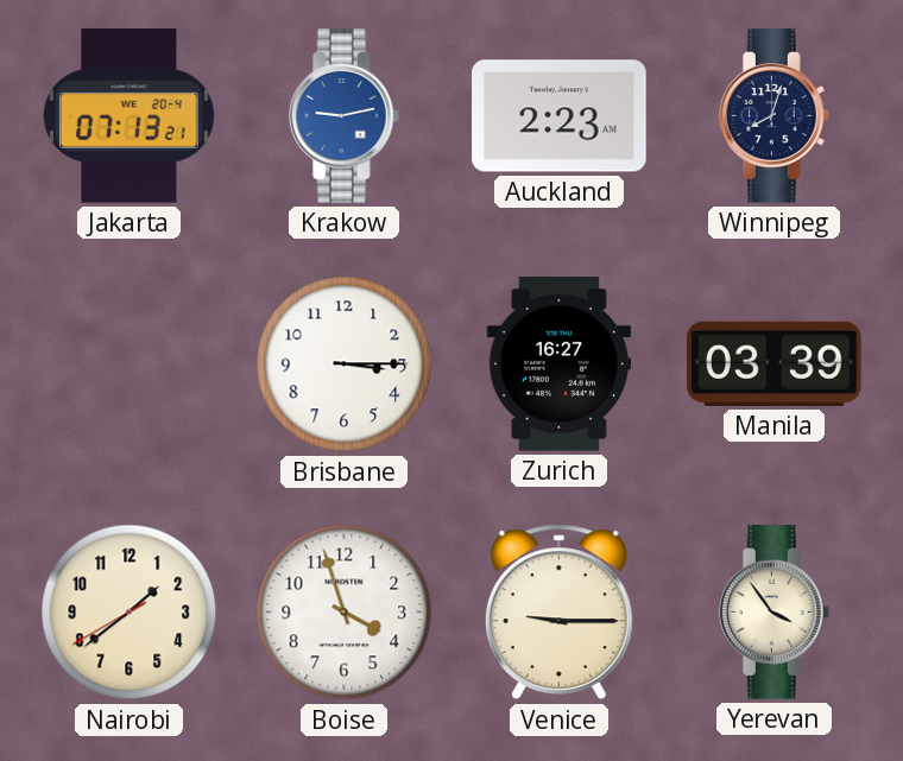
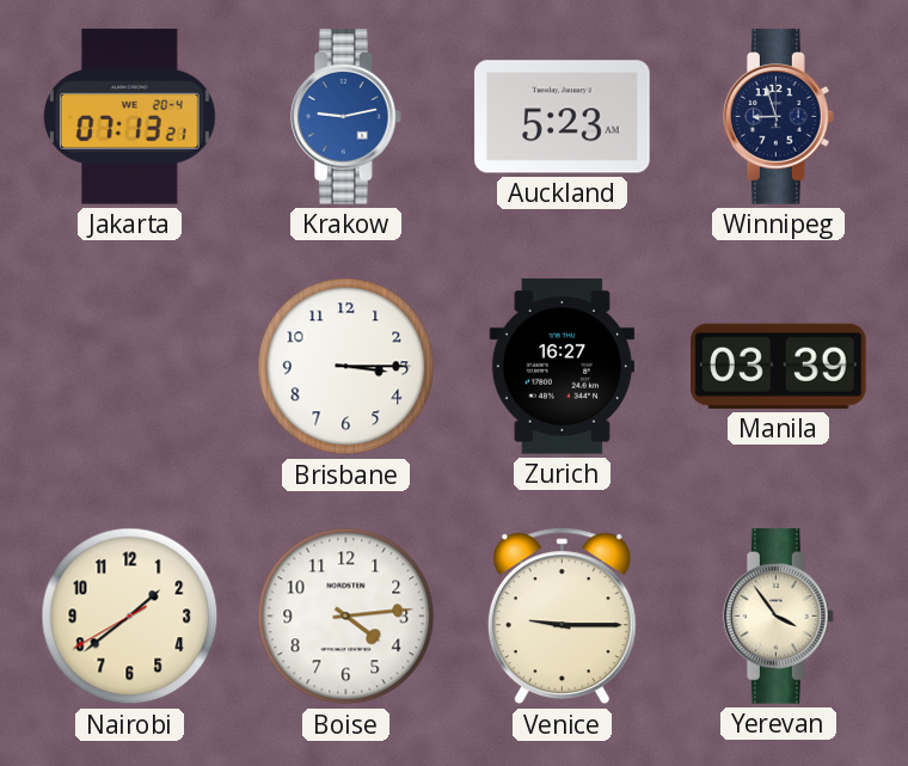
Auckland: 2:23 -> 5:23 (563, 117)
Winnipeg: 8:03 -> 8:57 (778, 117)
Boise: 3:57 -> 4:14 (346, 617)
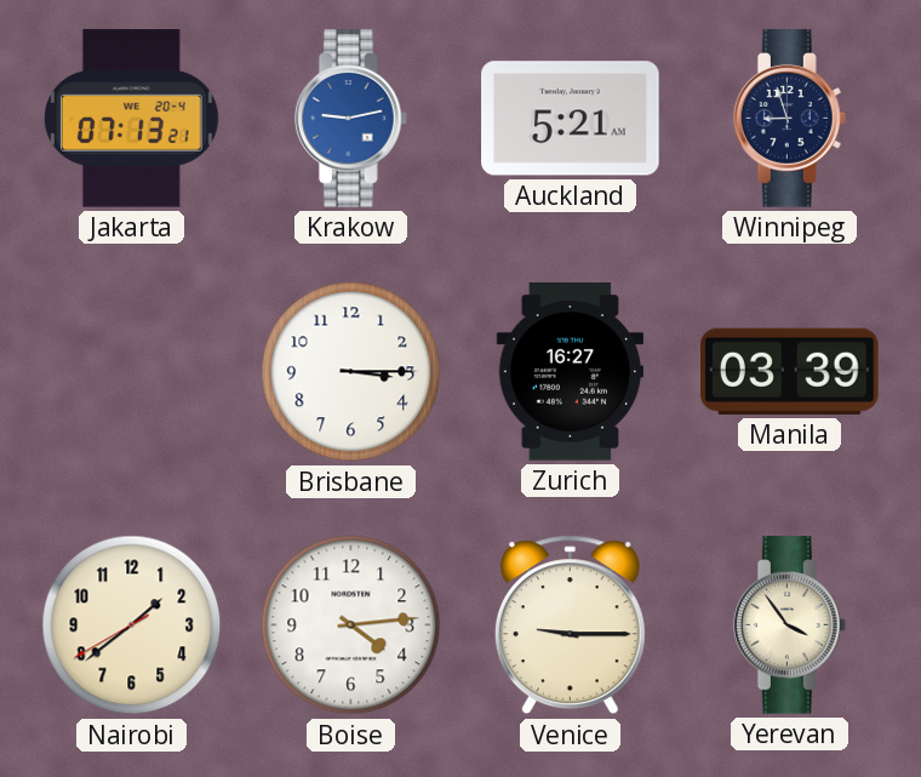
Auckland: 5:23 -> 5:21 (571, 119)
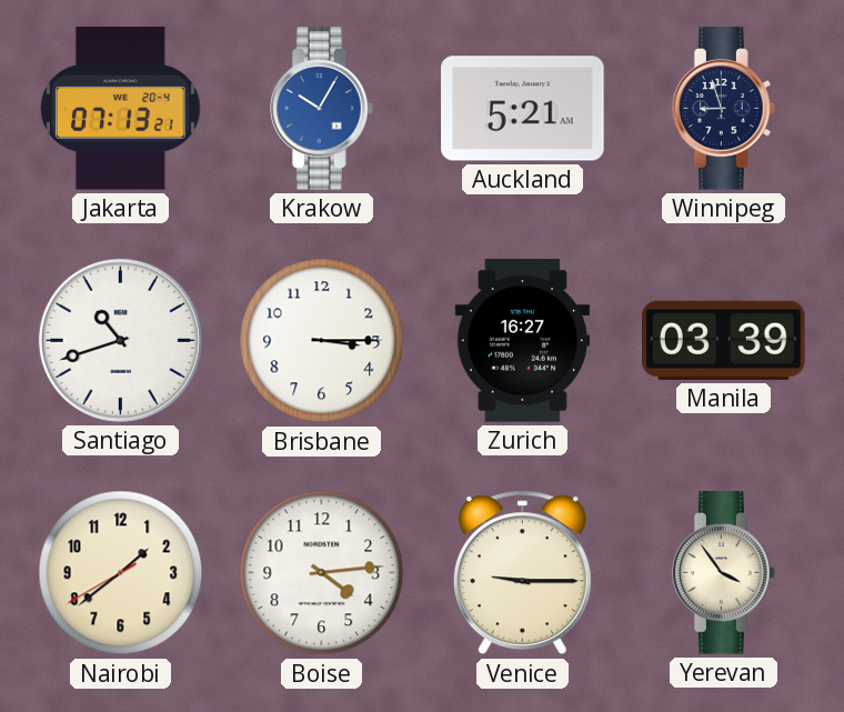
Krakow: 9:13 -> 10:05 (321, 109)
Santiago: none -> 10:42 (120, 340)
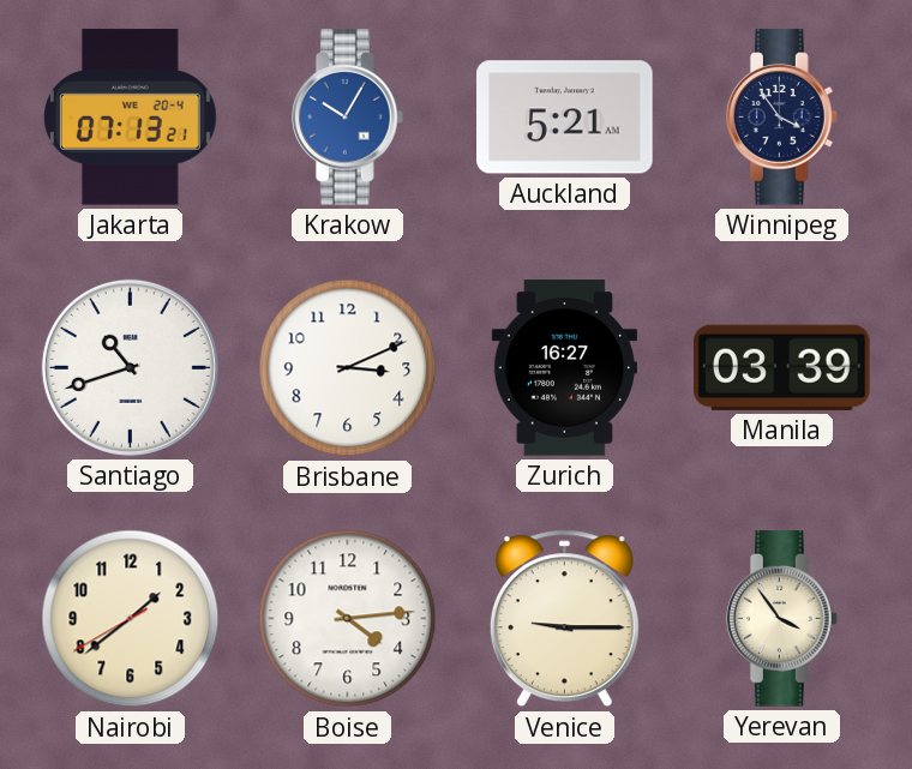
Winnipeg: 8:57 -> 3:54 (781, 118)
Brisbane: 3:15 -> 3:11 (348, 368)
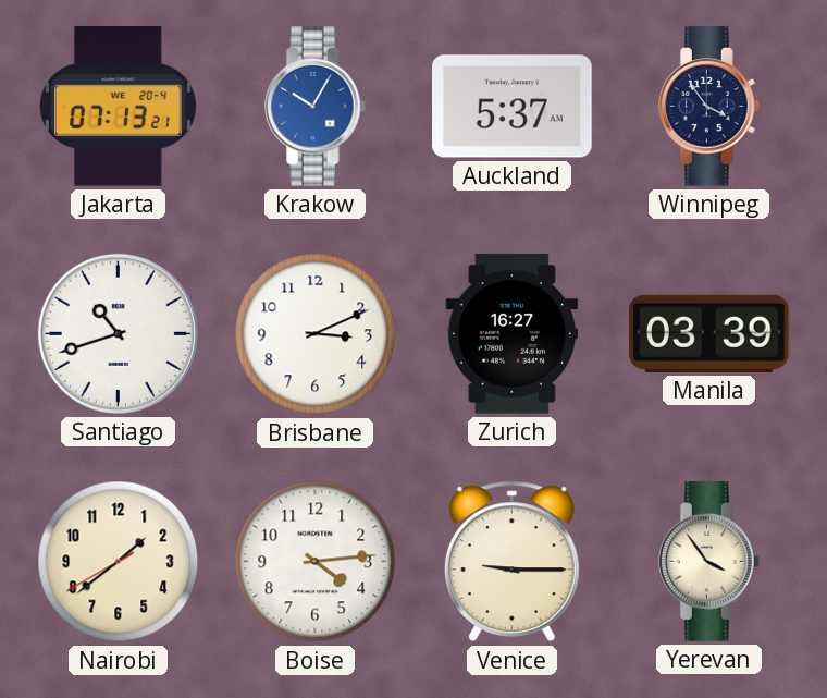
Auckland: 5:21 -> 5:37 (513, 107)
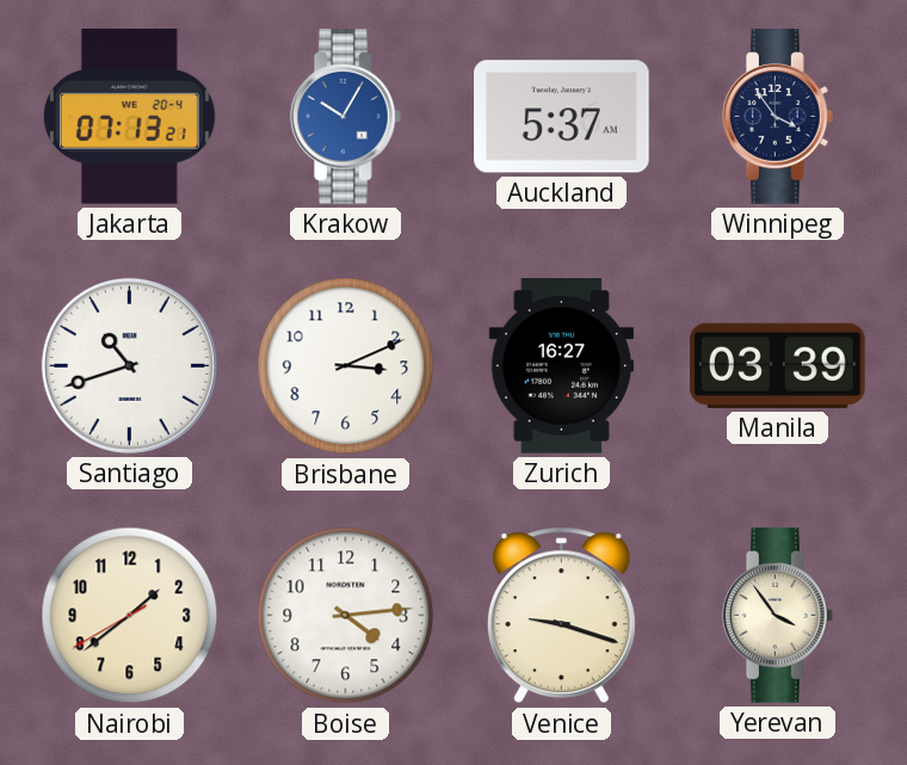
Venice: 9:15 -> 9:18 (561, 616)
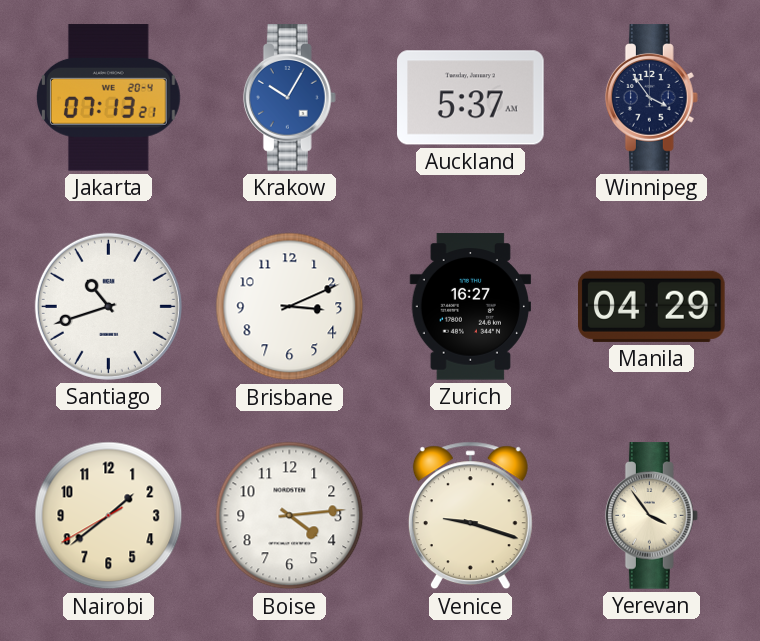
Manila: 03:39 -> 04:29 (652, 306)
